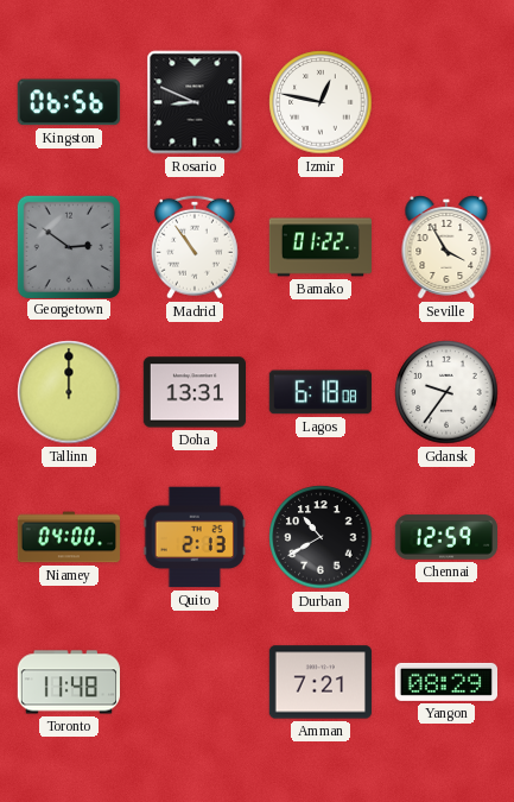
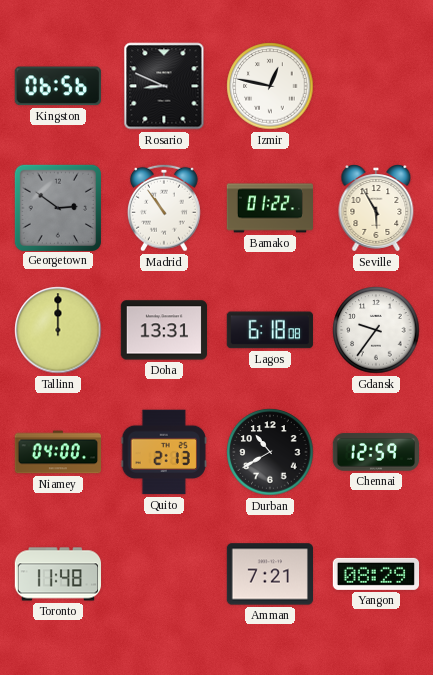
Seville: 3:55 -> 5:55 (376, 208)
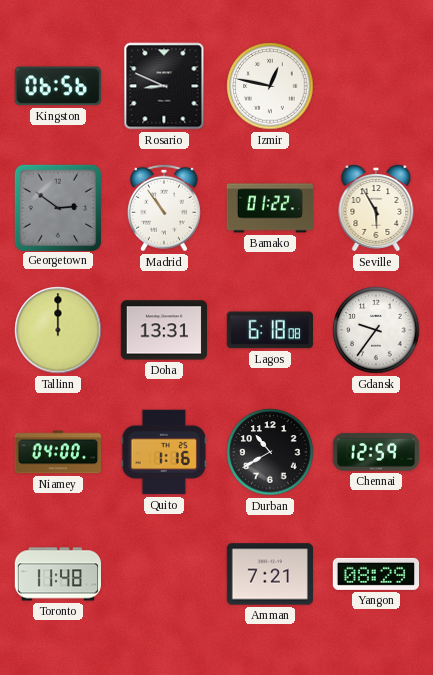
Quito: 2:13 -> 1:16 (163, 452)
